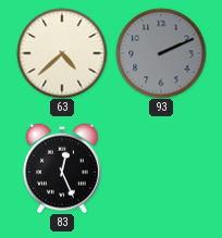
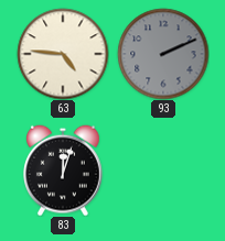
63: 4:38 -> 4:46 (63, 54)
83: 12:26 -> 12:03 (64, 171)
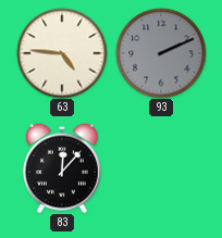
83: 12:03 -> 12:07 (63, 168)
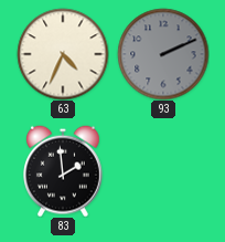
63: 4:46 -> 4:34 (63, 54)
83: 12:07 -> 1:59 (64, 171)
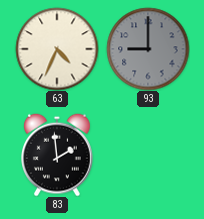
93: 2:11 -> 9:00 (148, 49)
